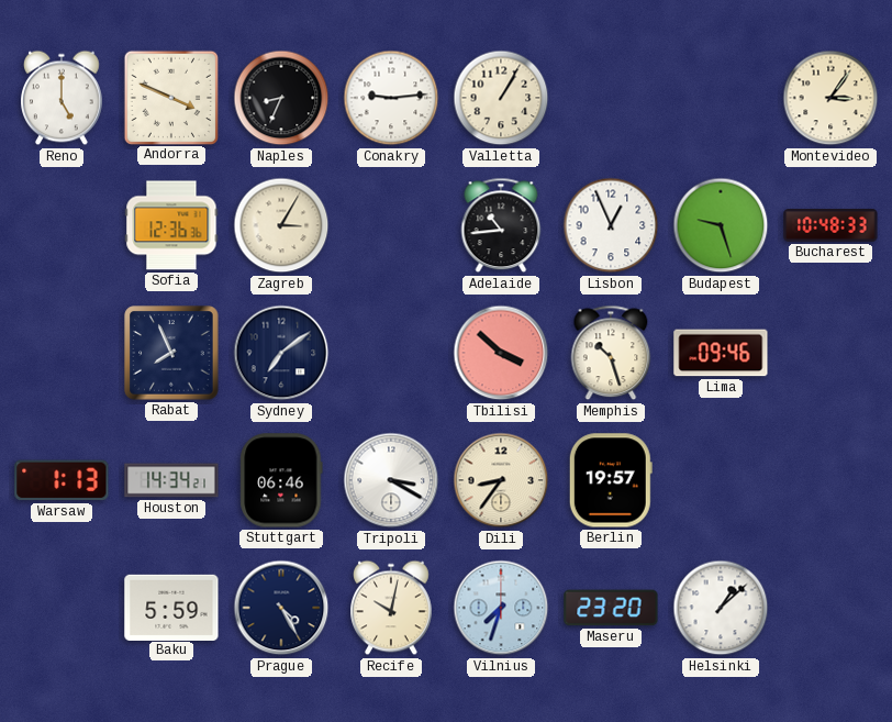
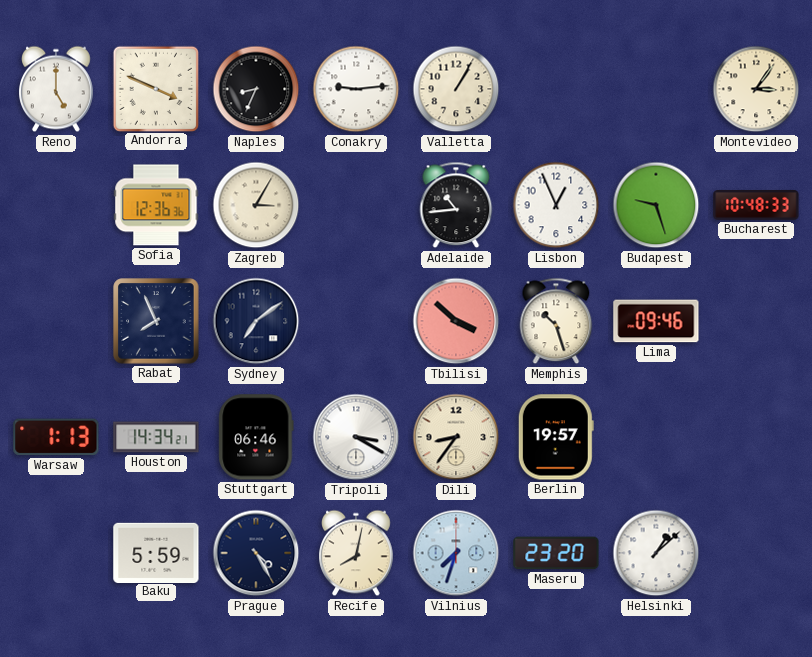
Recife: 10:02 -> 8:02 (357, 553)
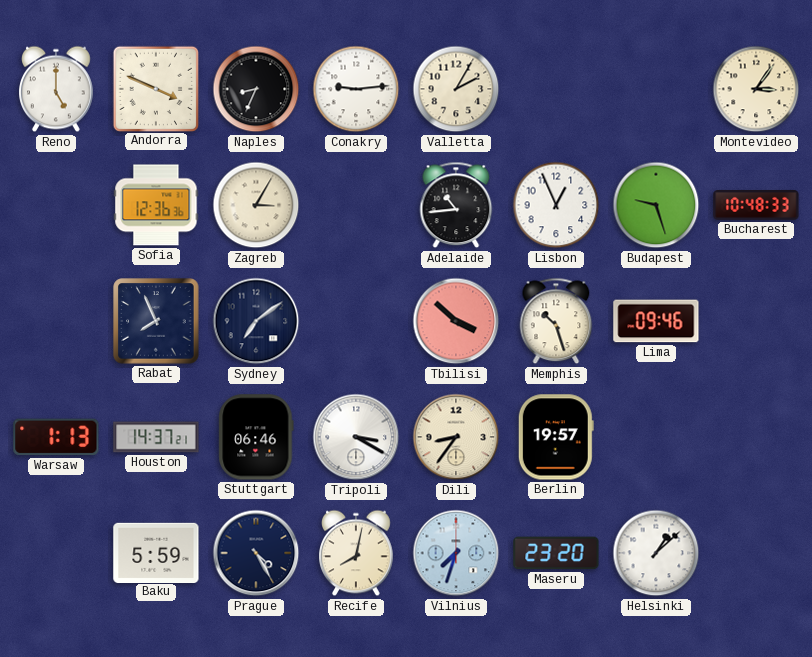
Valletta: 1:05 -> 2:05 (456, 89)
Houston: 14:34 -> 14:37 (156, 437)
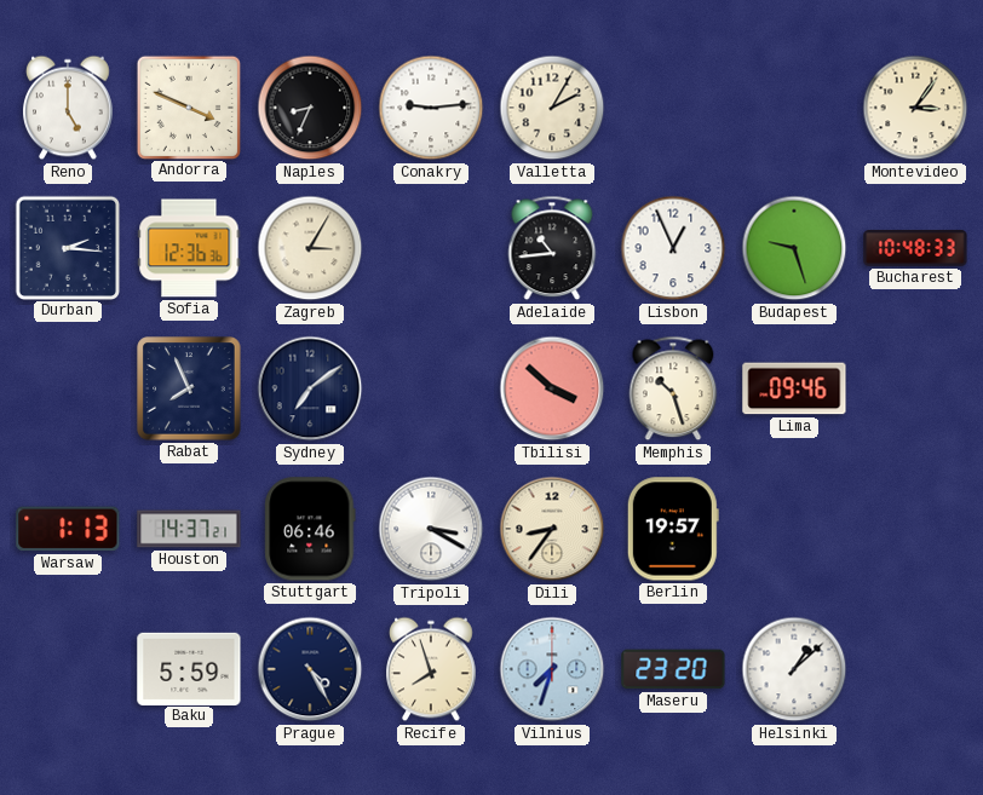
Durban: none -> 2:16 (67, 247)
Recife: 8:02 -> 7:57 (432, 669)
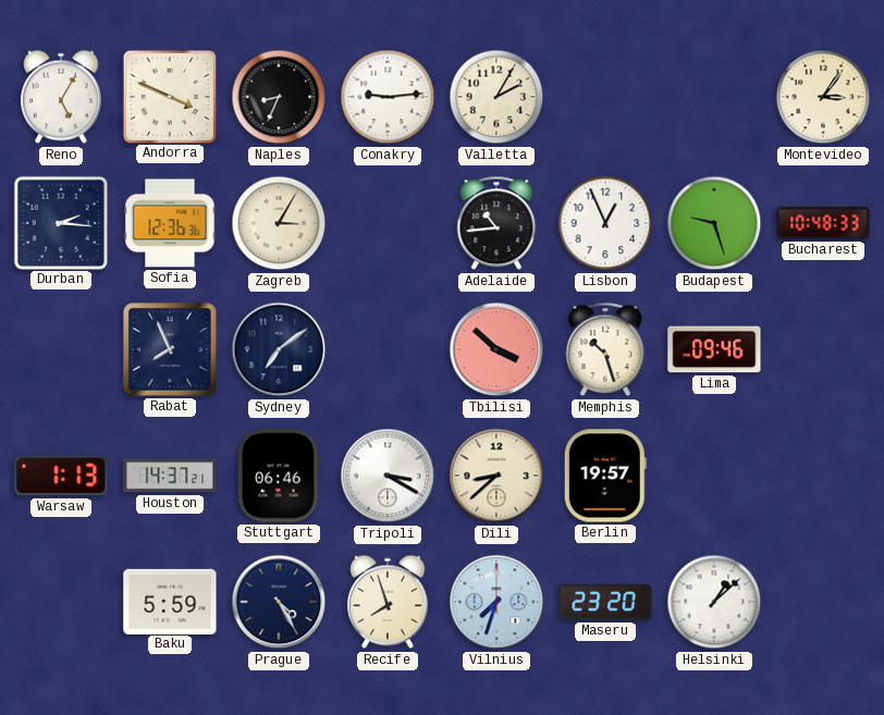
Reno: 5:00 -> 5:05 (62, 97)
Dili: 8:36 -> 8:38 (496, 476)
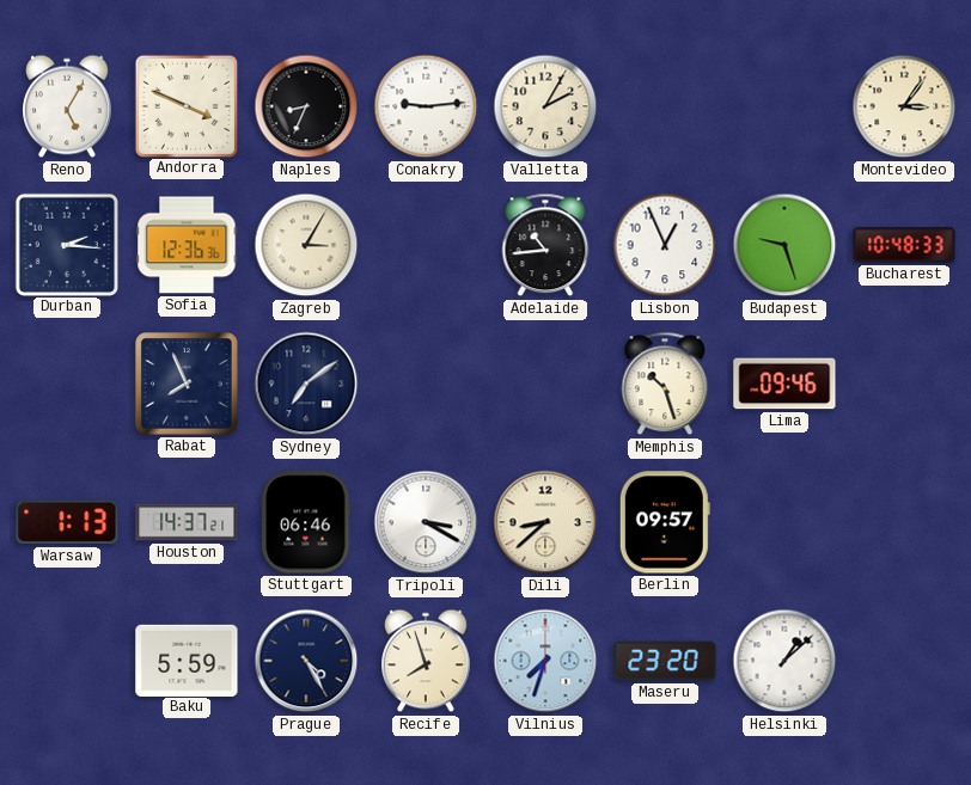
Tbilisi: 3:52 -> none (496, 349)
Berlin: 19:57 -> 09:57 (665, 522)
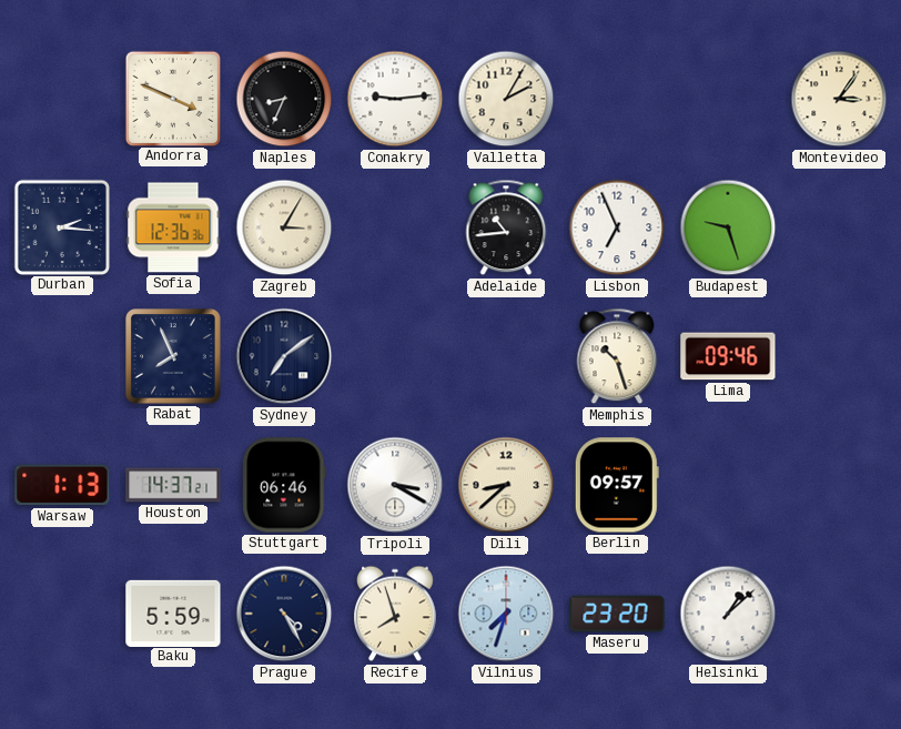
Reno: 5:05 -> none (68, 106)
Lisbon: 12:56 -> 6:56 (617, 227)
Bucharest: 10:48 -> none (904, 246)
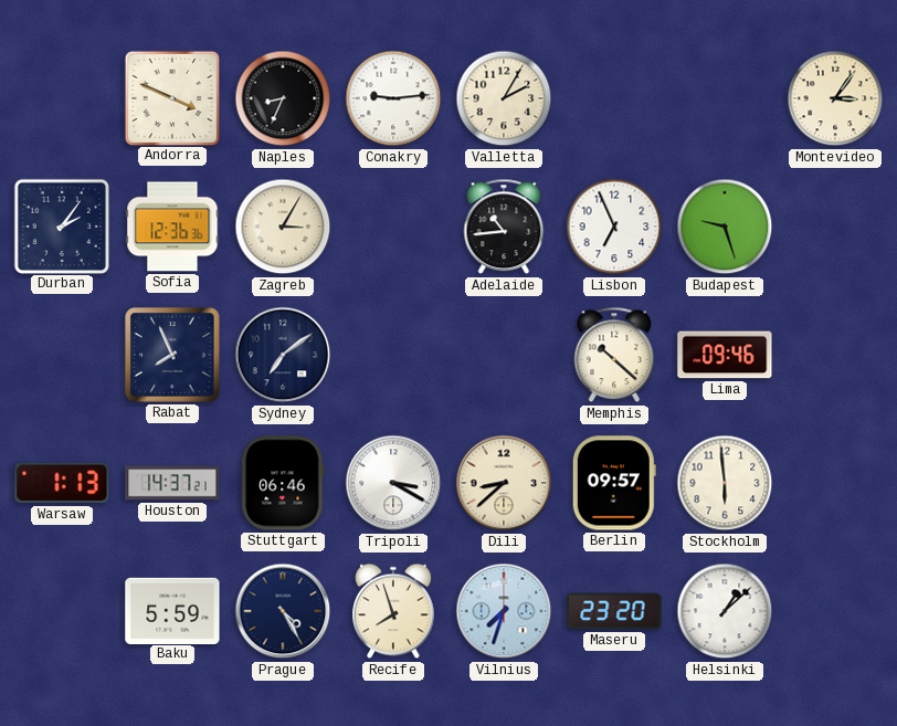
Durban: 2:16 -> 2:06 (61, 225)
Memphis: 10:27 -> 10:22 (614, 355)
Stockholm: none -> 5:59 (725, 483)
